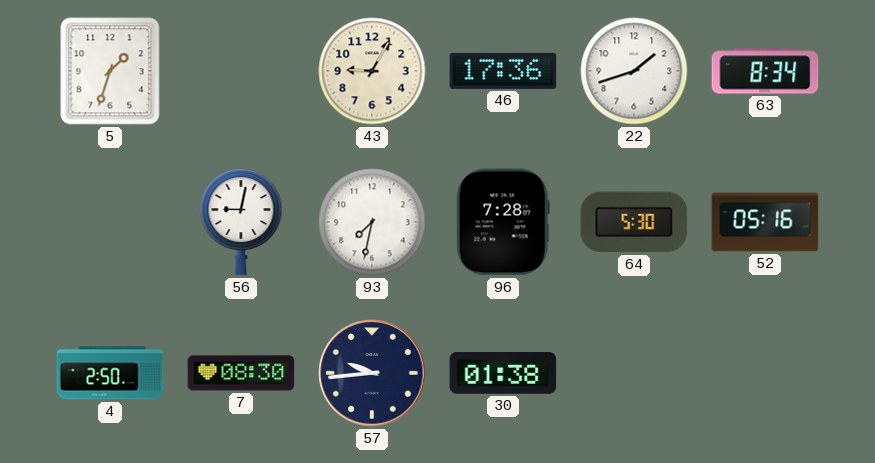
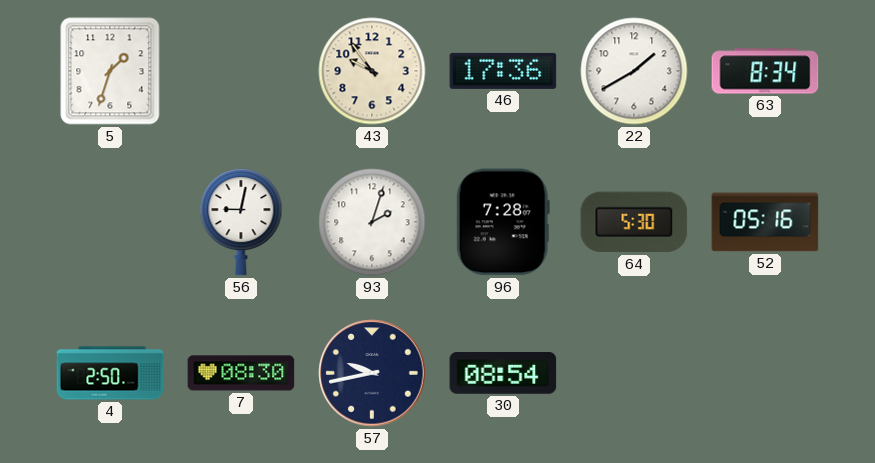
43: 9:05 -> 9:54 (372, 71)
22: 1:42 -> 1:40 (634, 71)
93: 7:32 -> 2:03 (372, 222)
57: 9:44 -> 9:43 (372, 373)
30: 01:38 -> 08:54 (503, 373)
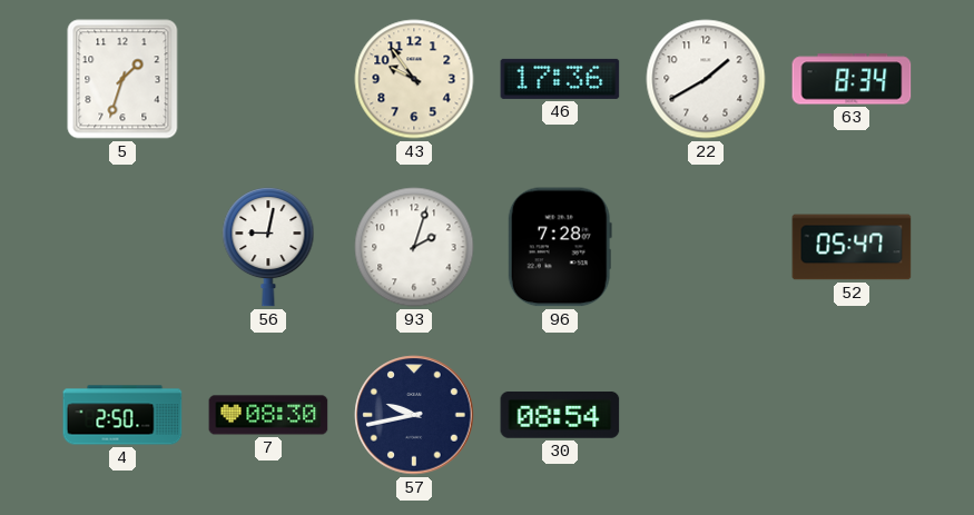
64: 5:30 -> none (634, 222)
52: 05:16 -> 05:47 (852, 247)
